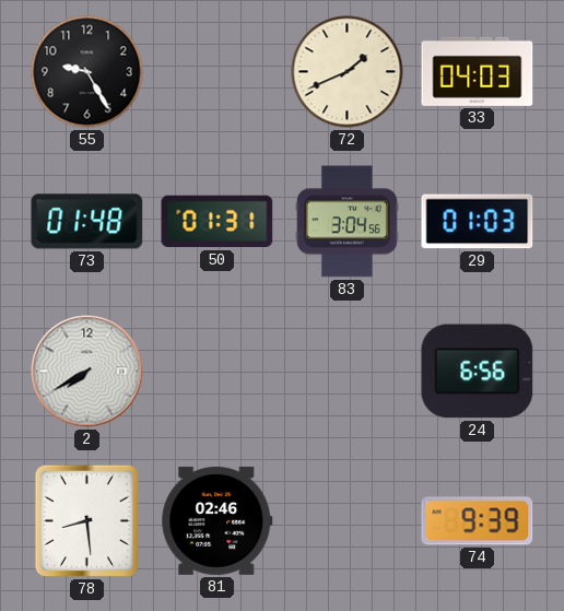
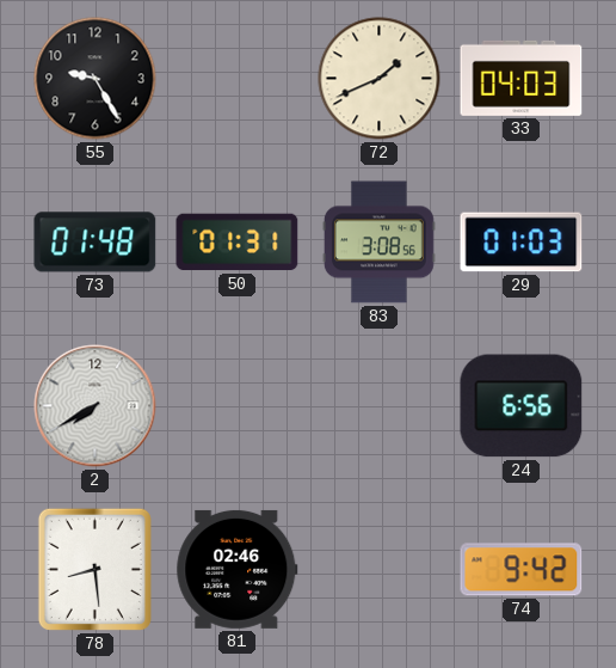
83: 3:04 -> 3:08 (380, 243)
74: 9:39 -> 9:42 (522, 570)
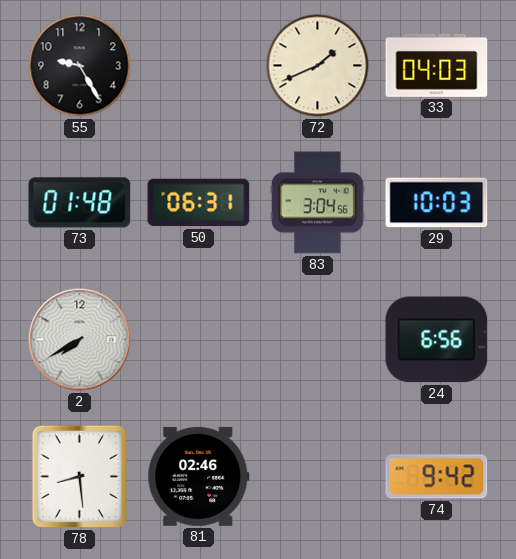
50: 01:31 -> 06:31 (199, 203)
83: 3:08 -> 3:04 (318, 203)
29: 01:03 -> 10:03 (437, 203)
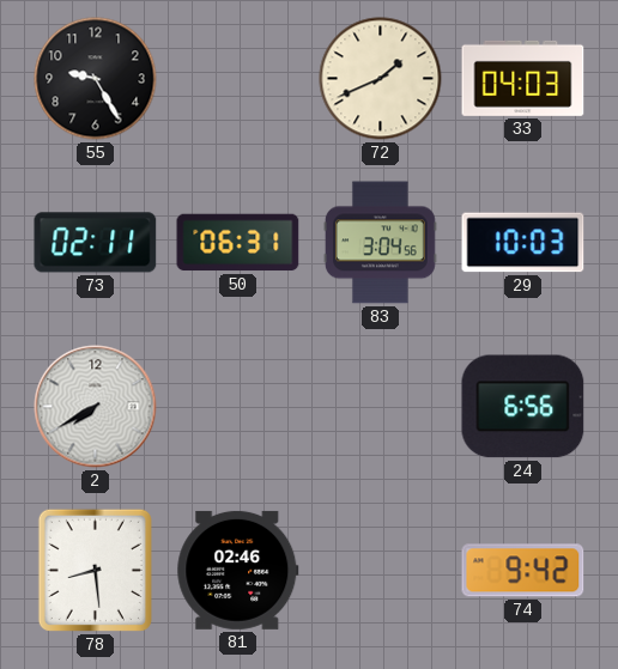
73: 01:48 -> 02:11 (96, 243)
